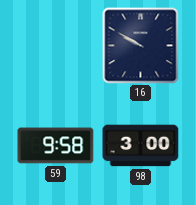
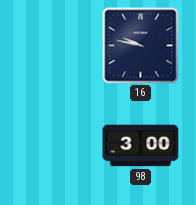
16: 9:50 -> 9:47 (141, 46)
59: 9:58 -> none (56, 146)
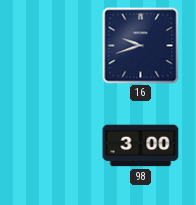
16: 9:47 -> 9:42 (141, 46)
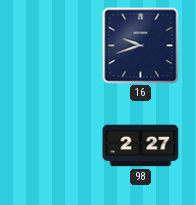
98: 3:00 -> 2:27 (141, 146)
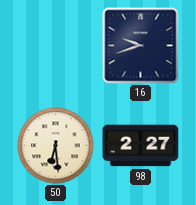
50: none -> 6:29 (56, 146)
